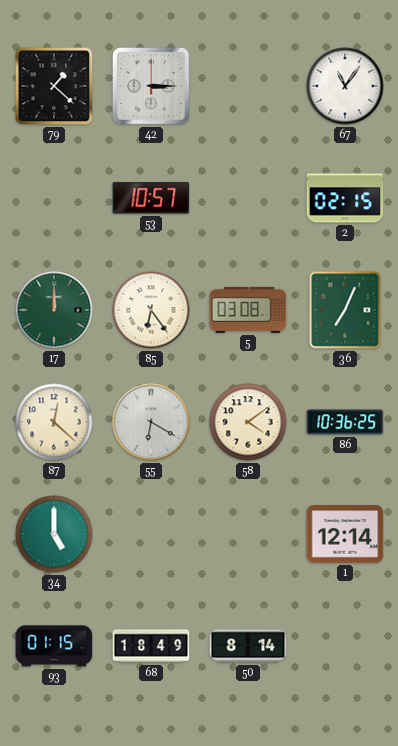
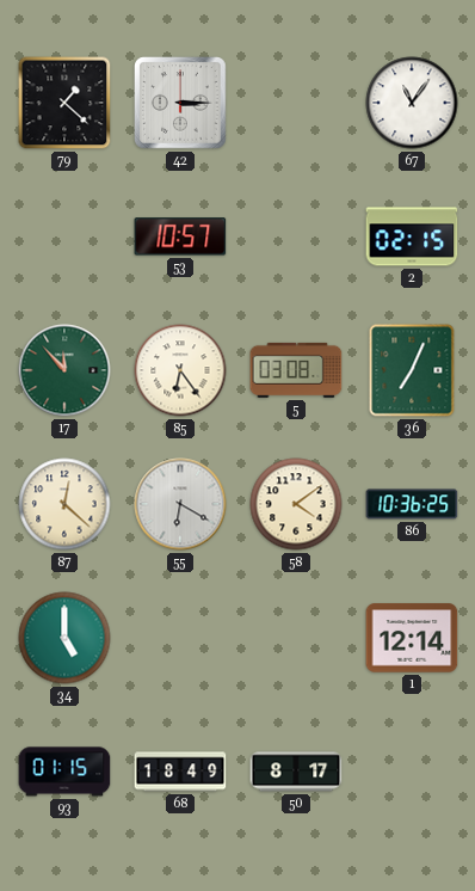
17: 12:00 -> 11:53 (64, 370)
50: 8:14 -> 8:17 (296, 772)
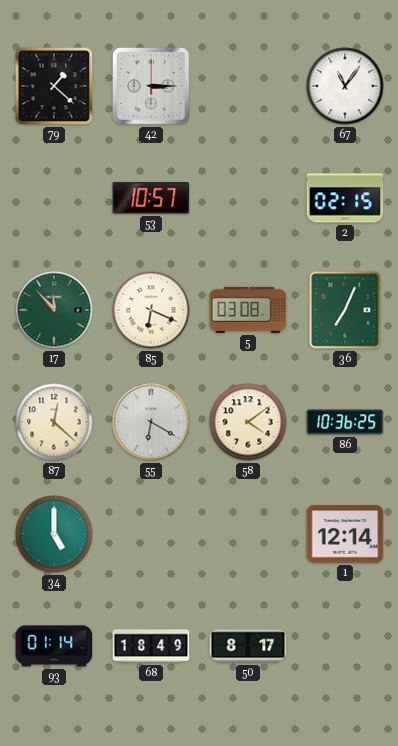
85: 6:24 -> 6:19 (151, 310)
93: 01:15 -> 01:14 (54, 646)
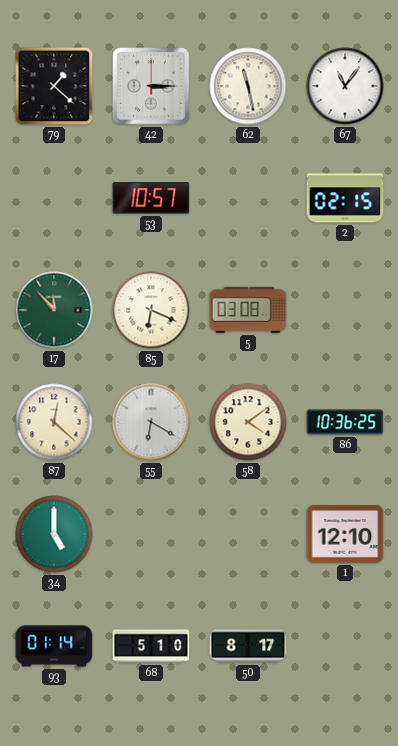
62: none -> 11:28 (248, 86)
36: 7:04 -> none (345, 310)
1: 12:14 -> 12:10 (345, 534)
68: 18:49 -> 5:10 (151, 646)
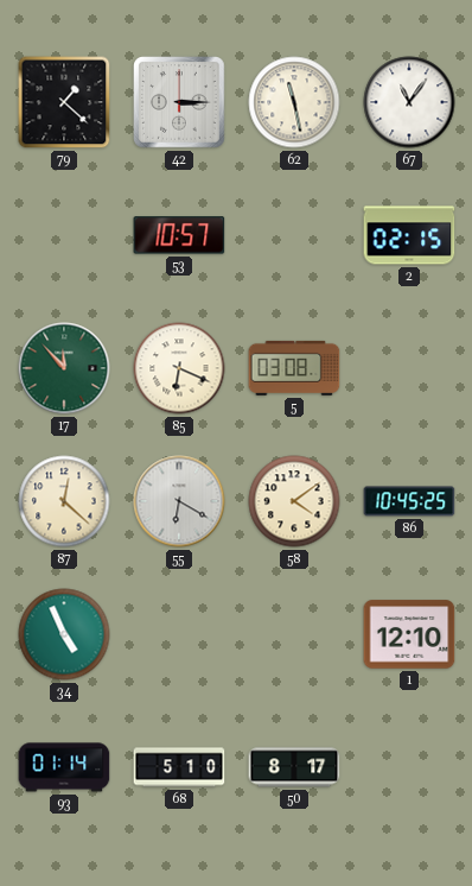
86: 10:36 -> 10:45 (409, 501)
34: 5:00 -> 4:56 (64, 634)
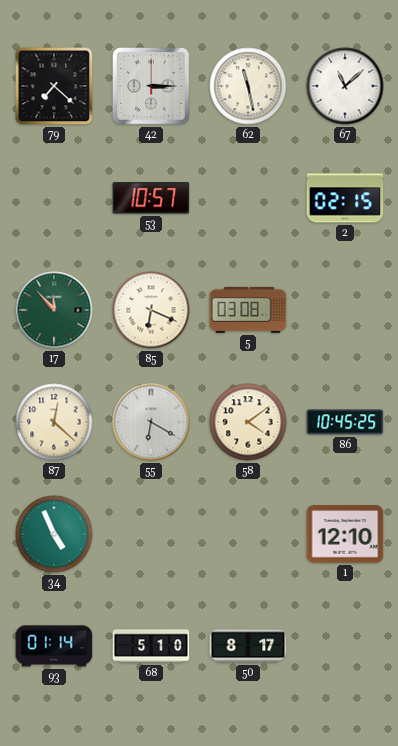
79: 1:22 -> 7:22 (54, 86)
67: 11:06 -> 11:08 (345, 86)
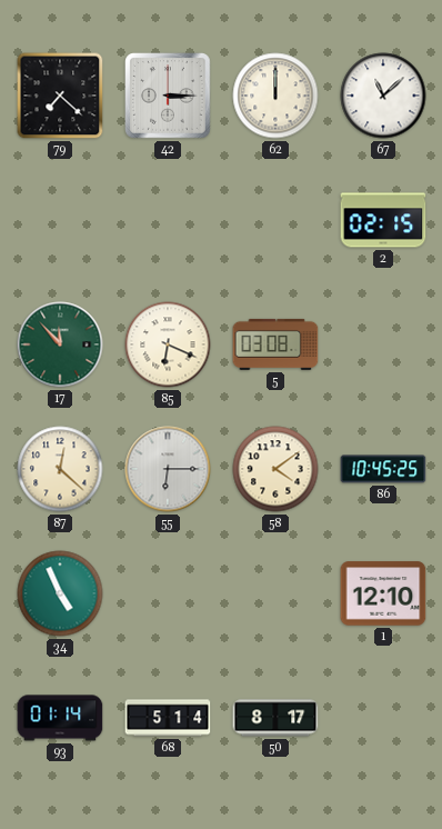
62: 11:28 -> 12:00 (275, 96)
53: 10:57 -> none (151, 198)
55: 6:20 -> 6:15 (168, 469)
68: 5:10 -> 5:14 (168, 718)
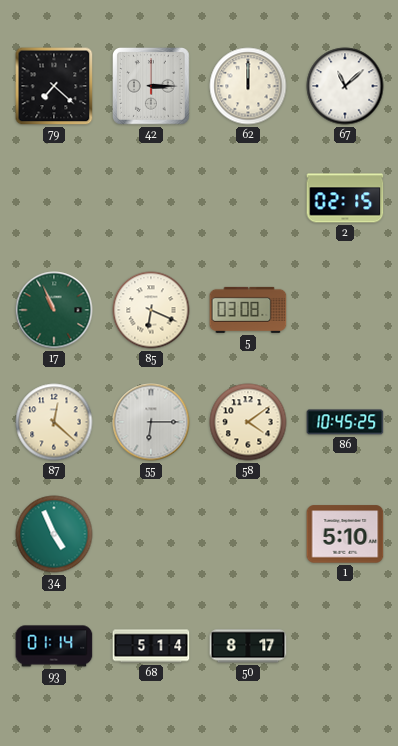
17: 11:53 -> 10:56 (54, 310)
1: 12:10 -> 5:10 (345, 534)
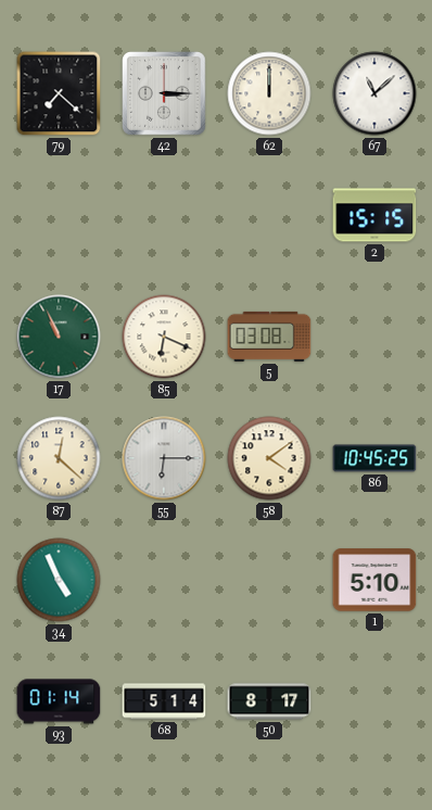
2: 02:15 -> 15:15 (374, 215)
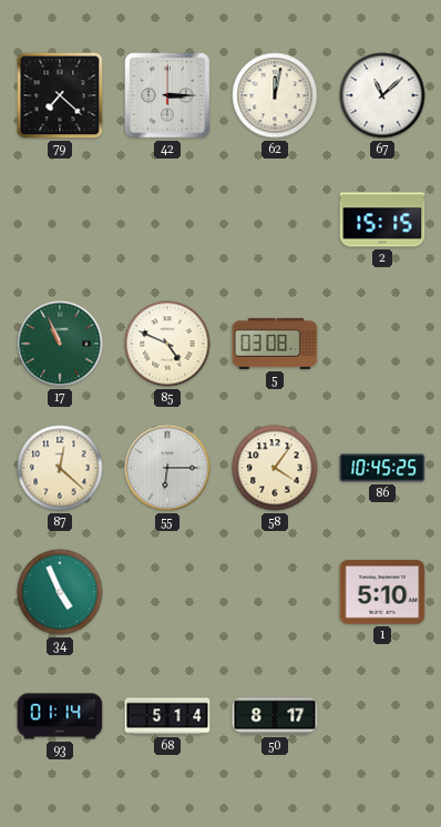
62: 12:00 -> 12:02 (275, 95)
85: 6:19 -> 4:49 (167, 344)
58: 4:09 -> 4:06 (275, 468)
